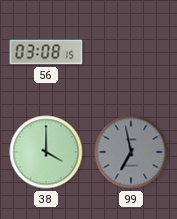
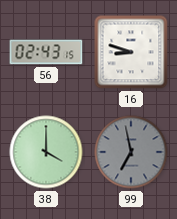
56: 03:08 -> 02:43 (46, 52)
16: none -> 8:48 (131, 52)
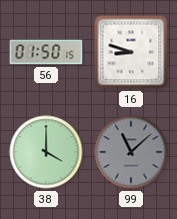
56: 02:43 -> 01:50 (46, 52)
99: 6:58 -> 11:08 (131, 152)
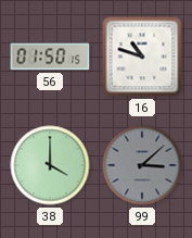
16: 8:48 -> 10:48 (142, 57)
99: 11:08 -> 3:08 (142, 165)
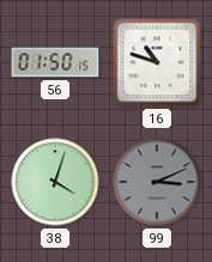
38: 4:00 -> 4:03 (55, 182)
99: 3:08 -> 3:11 (157, 182)
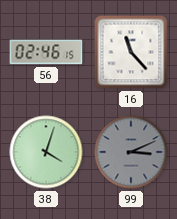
56: 01:50 -> 02:46 (46, 52)
16: 10:48 -> 11:23 (131, 52)
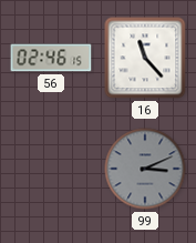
38: 4:03 -> none (46, 152)
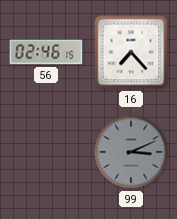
16: 11:23 -> 7:23 (131, 52)
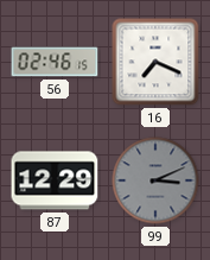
16: 7:23 -> 7:19 (155, 62)
87: none -> 12:29 (55, 180)
